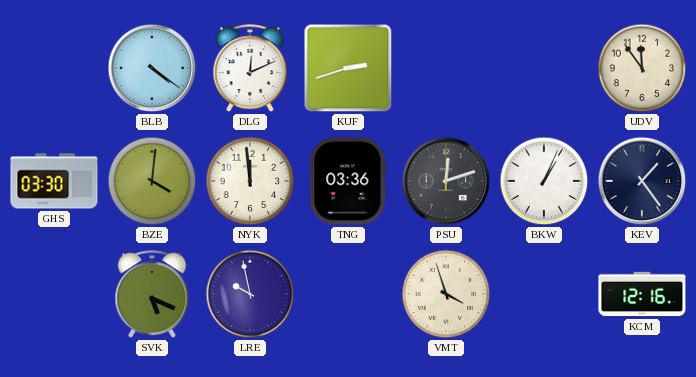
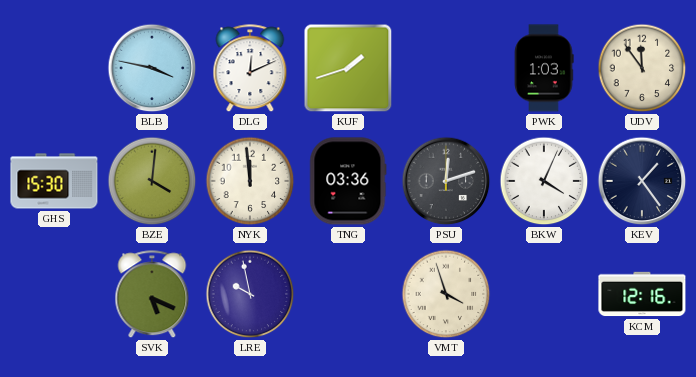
BLB: 4:21 -> 3:47 (152, 68)
KUF: 2:42 -> 1:42 (348, 68)
PWK: none -> 1:03 (544, 68)
GHS: 03:30 -> 15:30 (54, 181)
BKW: 1:04 -> 4:04 (544, 181)
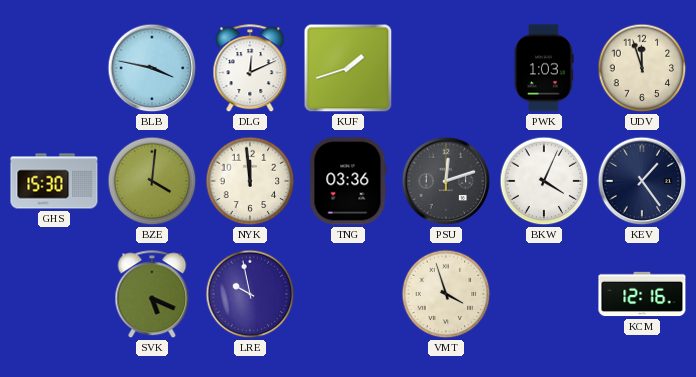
UDV: 11:54 -> 11:57 (642, 68)
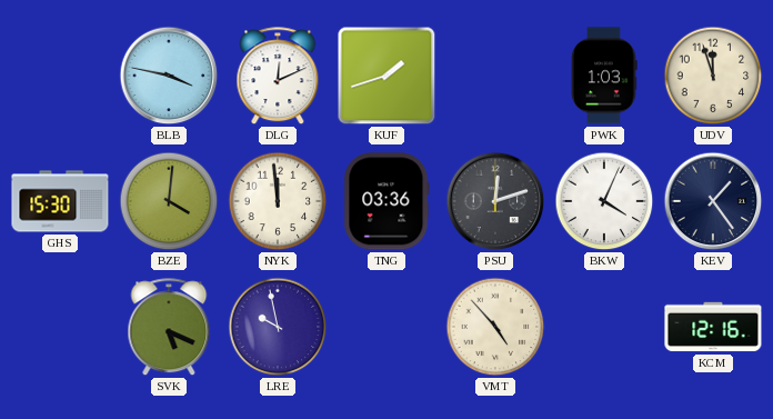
VMT: 3:57 -> 4:53 (495, 327)
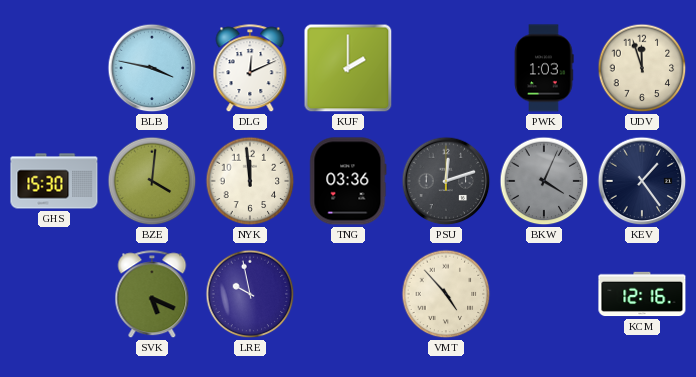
KUF: 1:42 -> 2:00 (348, 68)
BKW dial: white -> grey (544, 181)
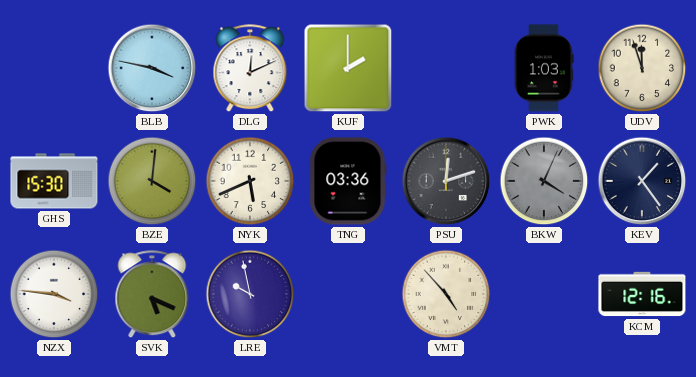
NYK: 11:59 -> 5:41 (250, 181)
NZX: none -> 3:46 (54, 294)
